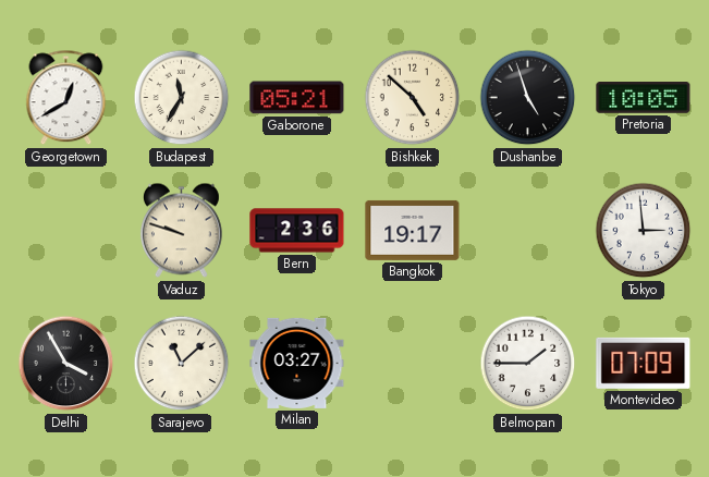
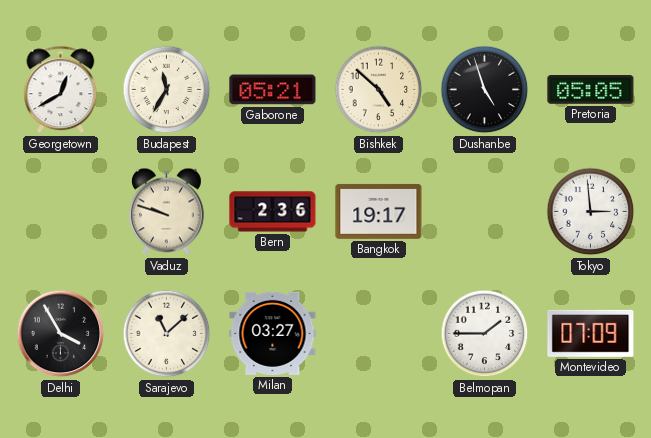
Pretoria: 10:05 -> 05:05 (591, 90)
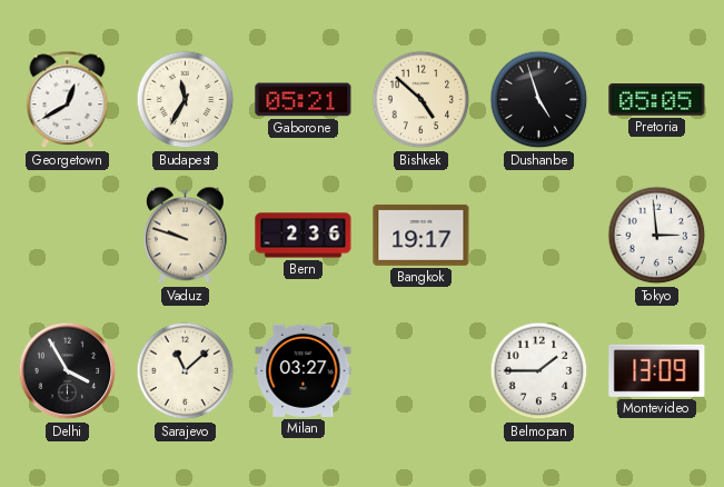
Montevideo: 07:09 -> 13:09 (657, 370)
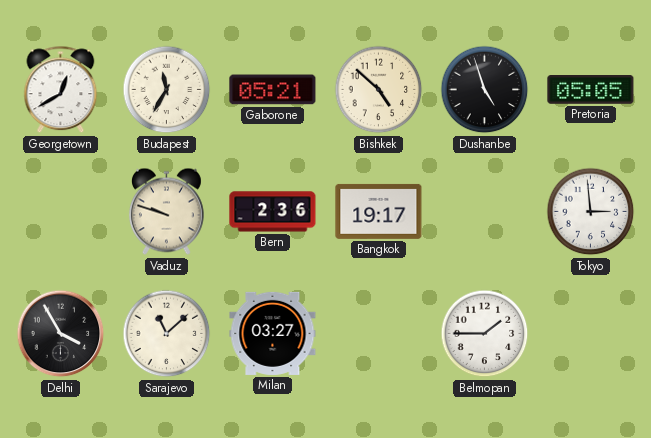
Montevideo: 13:09 -> none (657, 370)
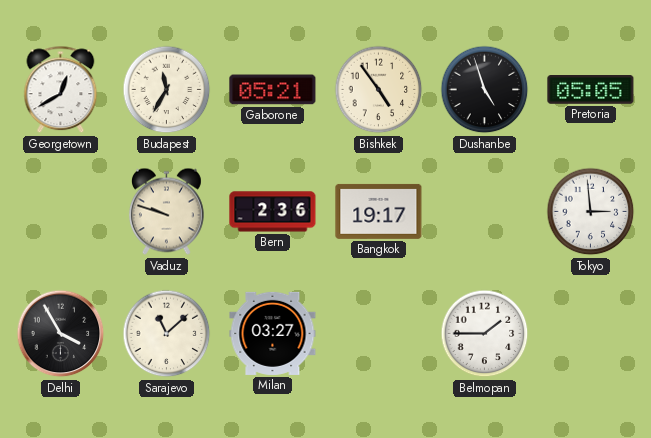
Bishkek: 4:52 -> 4:54 (379, 90)
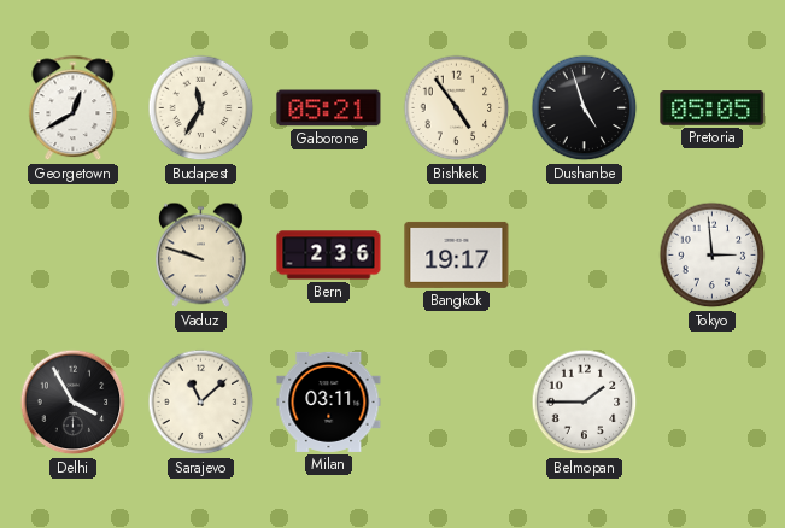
Milan: 03:27 -> 03:11 (329, 401)
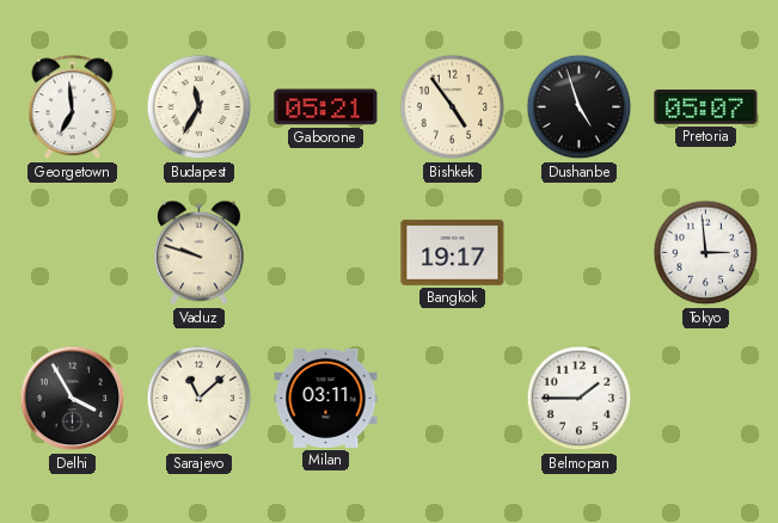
Georgetown: 12:40 -> 6:59 (73, 107)
Pretoria: 05:05 -> 05:07 (706, 107)
Bern: 2:36 -> none (329, 256)
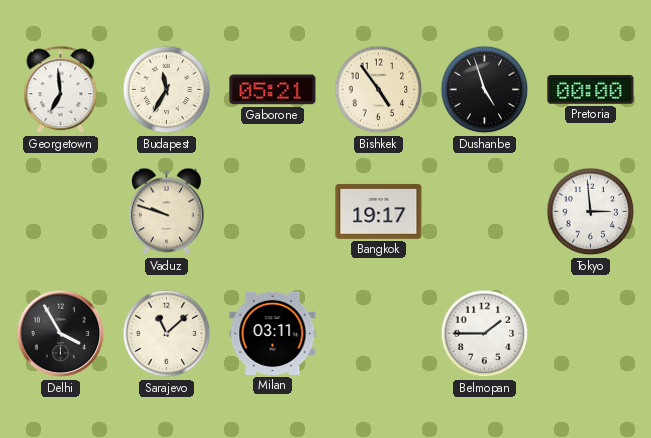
Pretoria: 05:07 -> 00:00 (591, 90)
